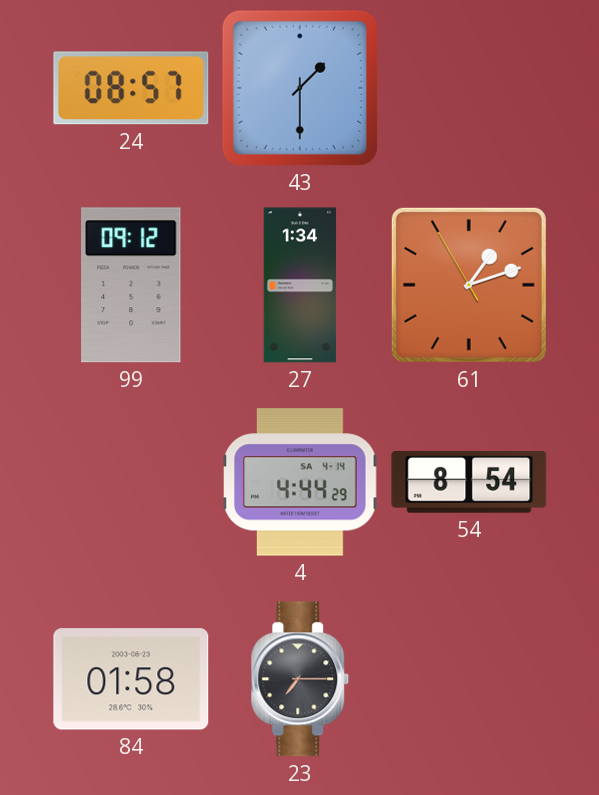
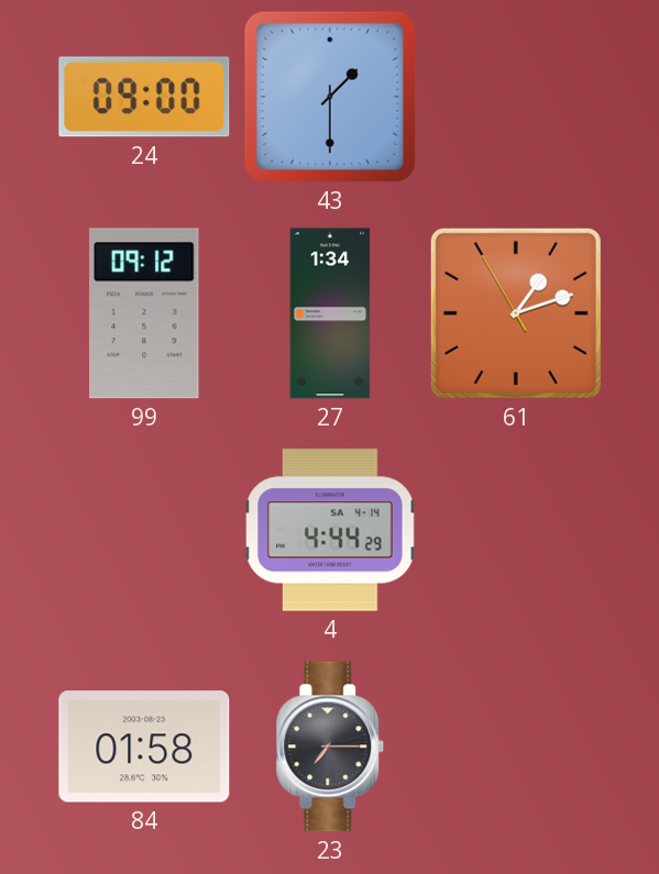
24: 08:57 -> 09:00 (144, 97)
54: 8:54 -> none (469, 482)
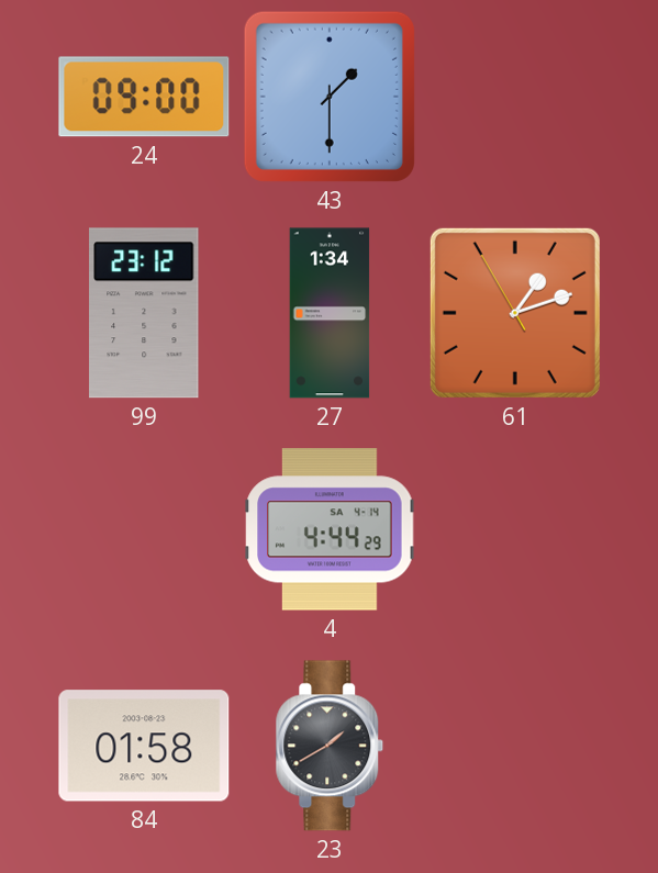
99: 09:12 -> 23:12 (144, 313)
23: 7:15 -> 1:40 (330, 746)
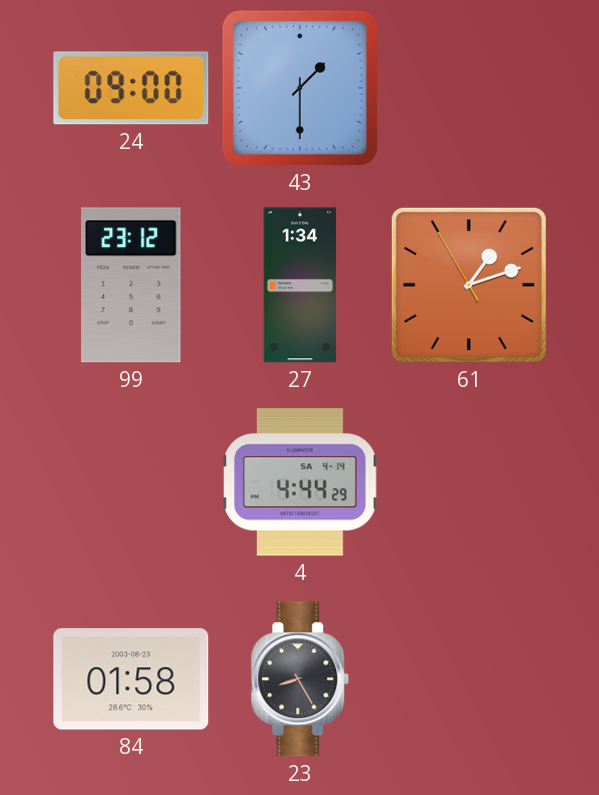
23: 1:40 -> 8:25 (300, 679)
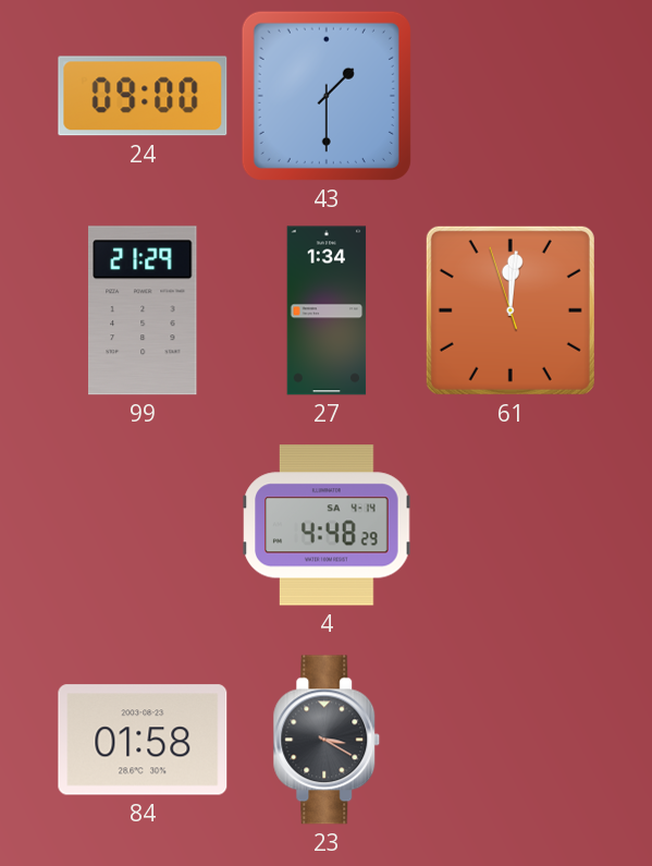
99: 23:12 -> 21:29 (143, 310)
61: 1:11 -> 12:00 (510, 310)
4: 4:44 -> 4:48 (327, 525)
23: 8:25 -> 3:20 (327, 740)
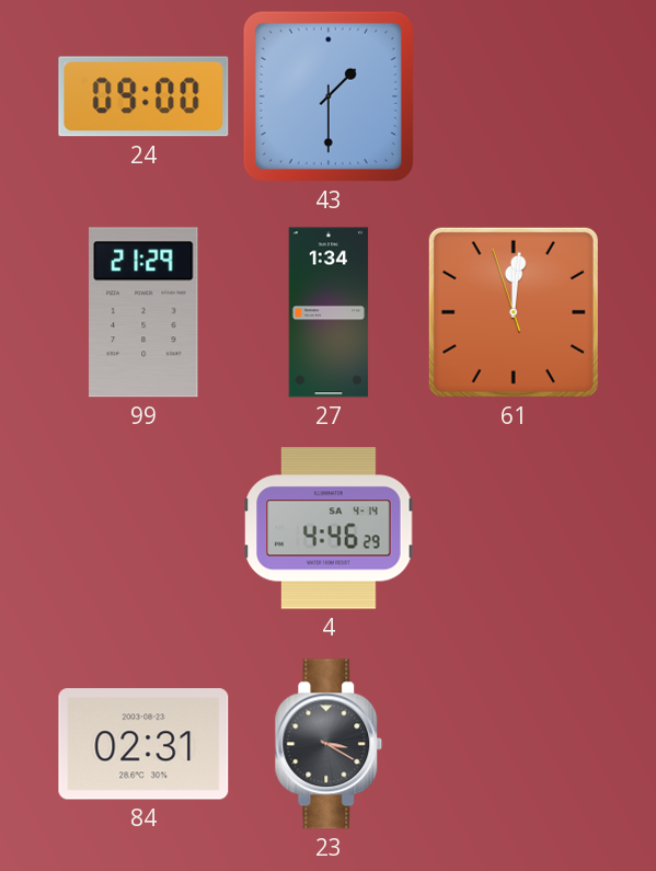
4: 4:48 -> 4:46 (329, 528)
84: 01:58 -> 02:31 (143, 744)
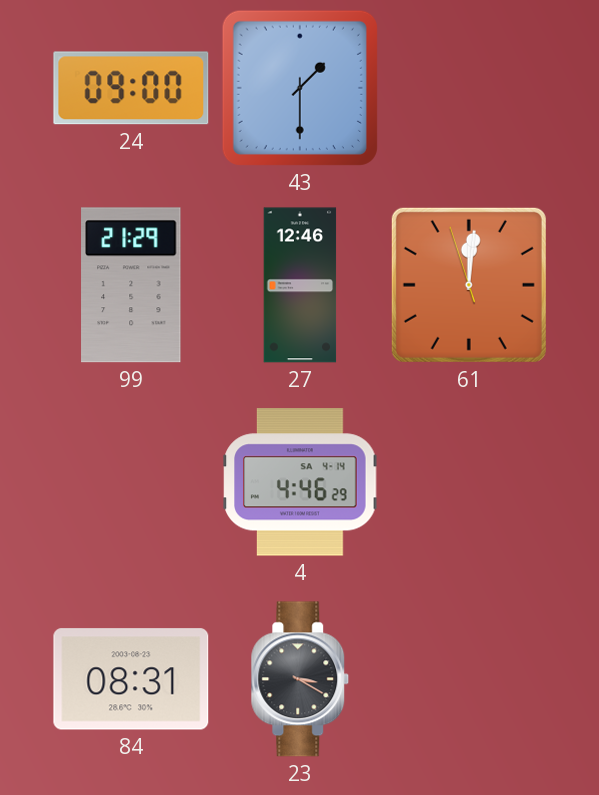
27: 1:34 -> 12:46 (300, 285)
84: 02:31 -> 08:31 (131, 679)
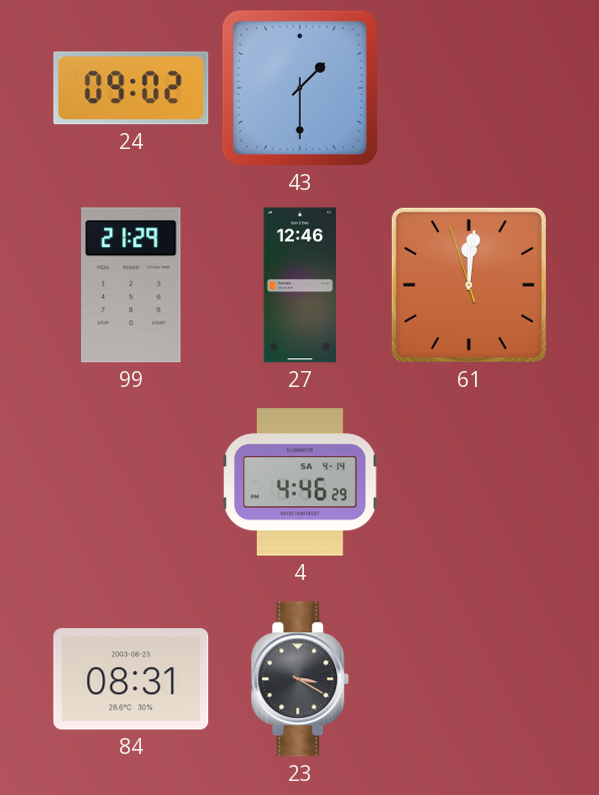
24: 09:00 -> 09:02 (131, 88)
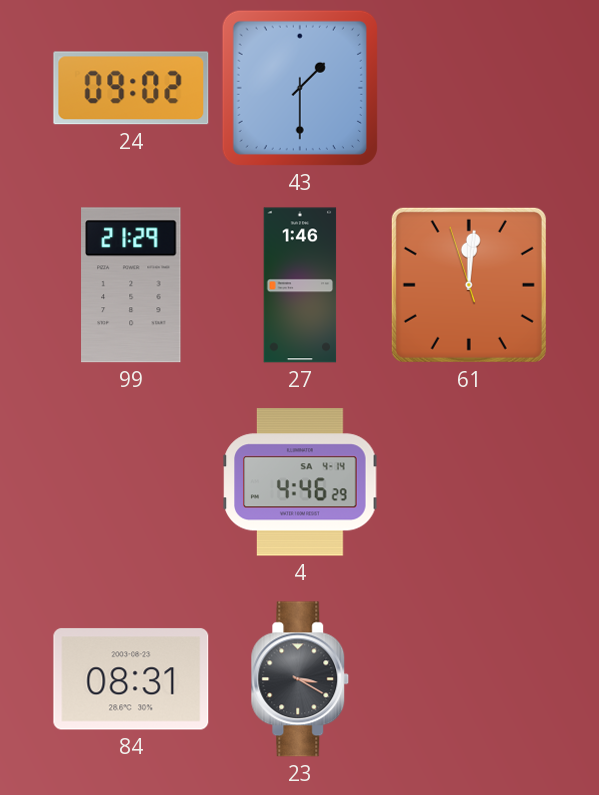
27: 12:46 -> 1:46 (300, 285)
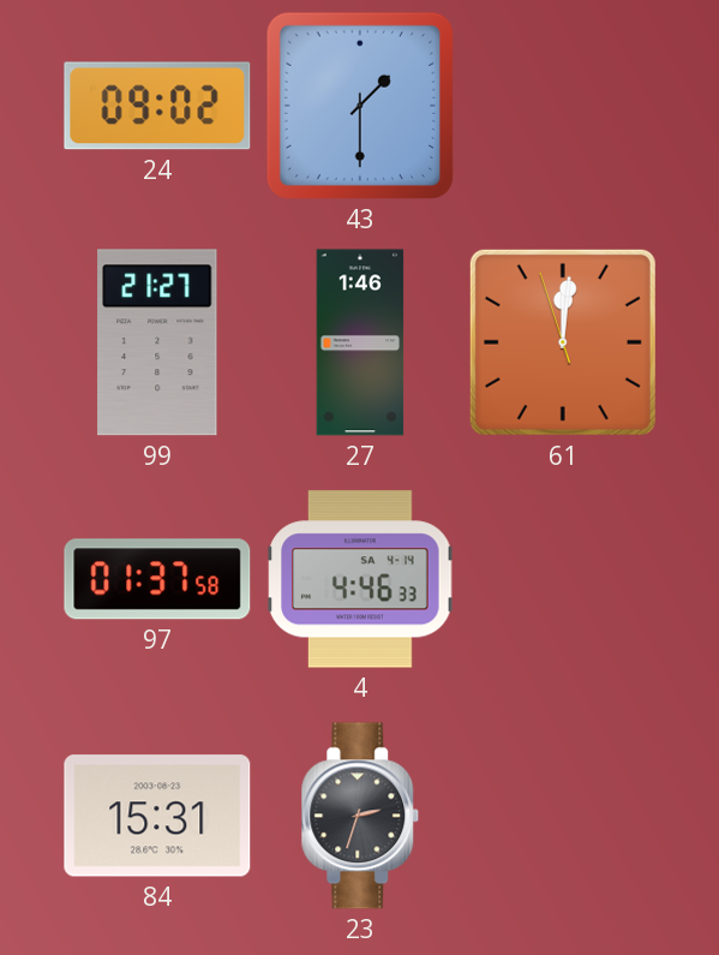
99: 21:29 -> 21:27 (157, 342)
97: none -> 01:37 (157, 579)
4: 4:46:29 -> 4:46:33 (360, 579)
84: 08:31 -> 15:31 (157, 816)
23: 3:20 -> 2:33 (360, 816)
